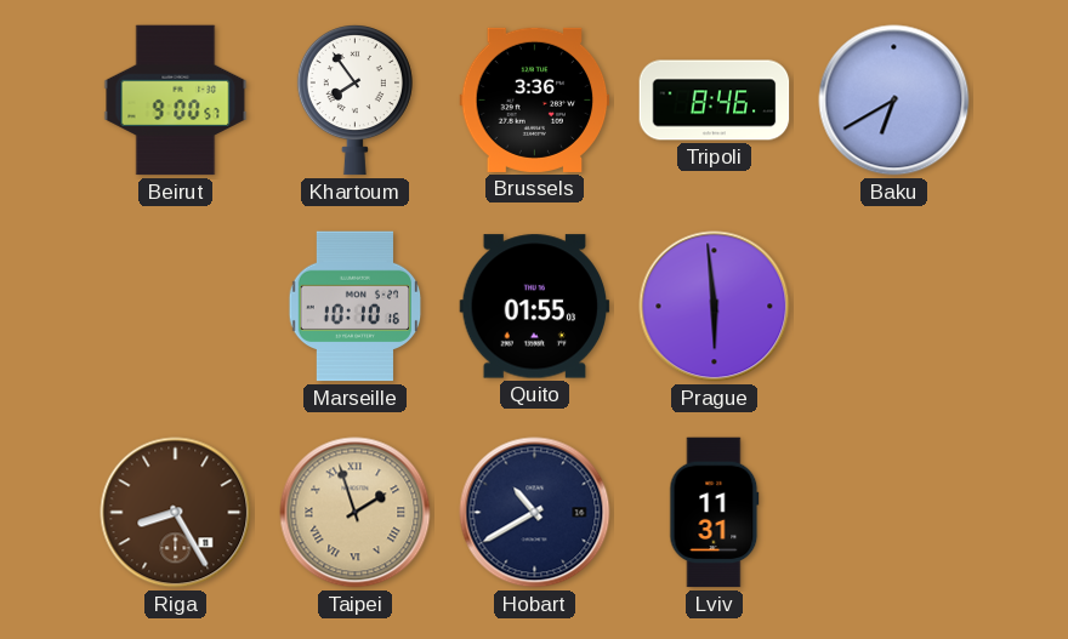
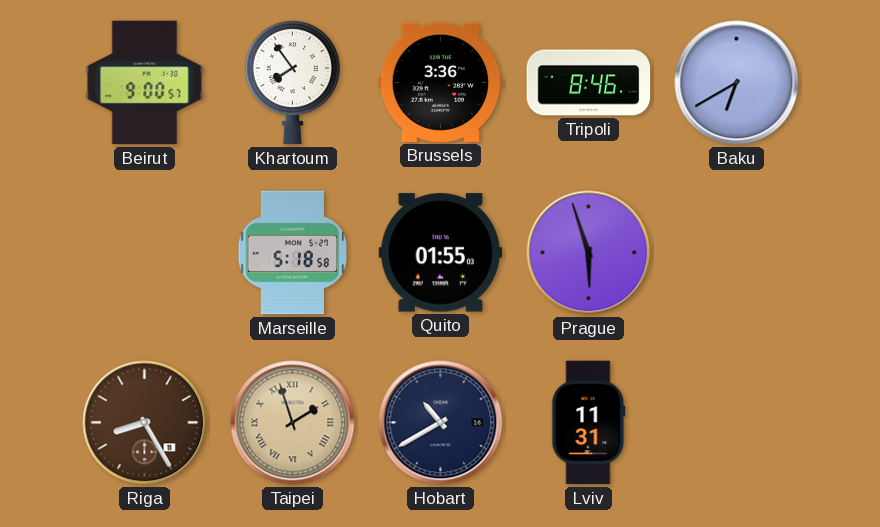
Marseille: 10:10 -> 5:18 (293, 253)
Prague: 5:59 -> 5:57 (589, 253)
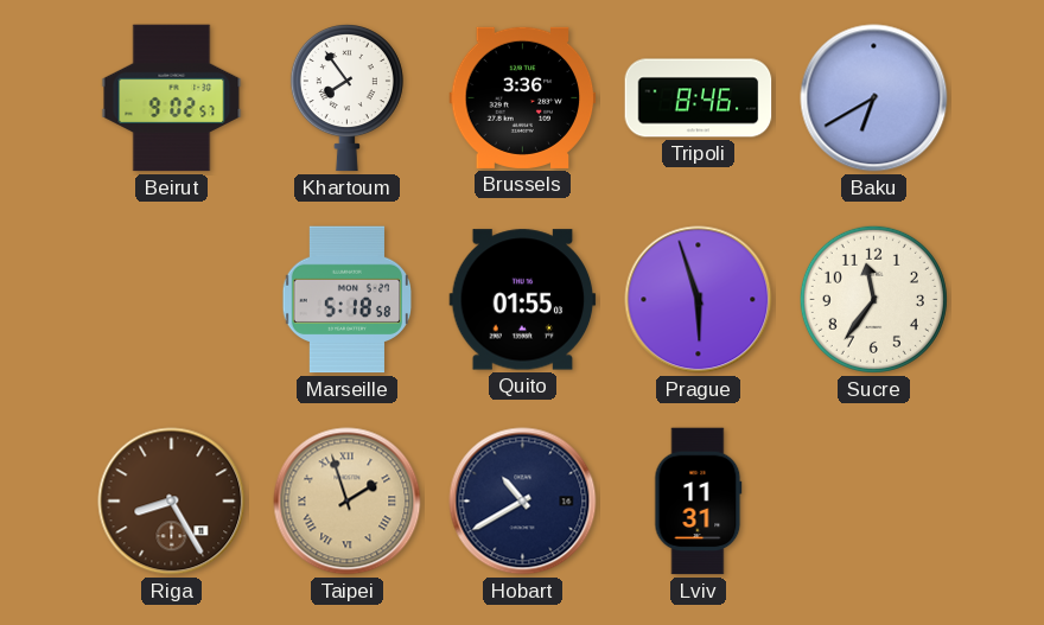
Beirut: 9:00 -> 9:02 (172, 98)
Sucre: none -> 11:36 (873, 299)
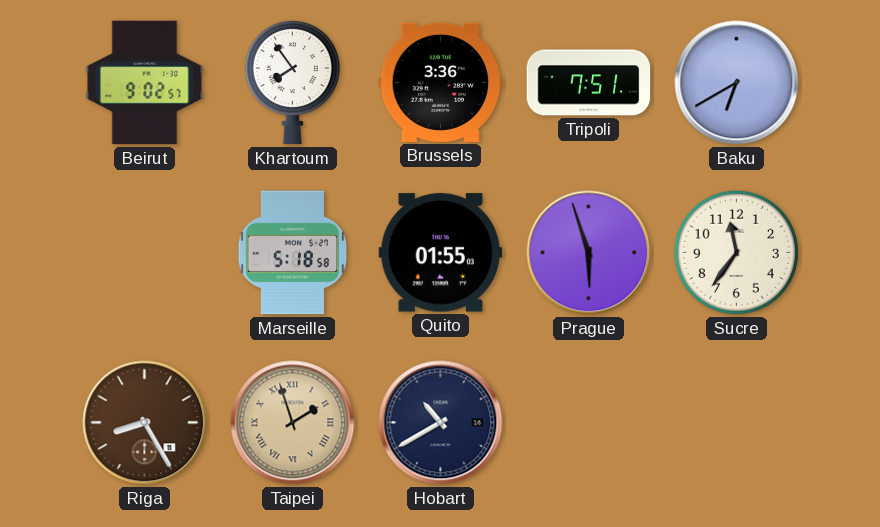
Tripoli: 8:46 -> 7:51 (589, 83)
Lviv: 11:31 -> none (699, 502)
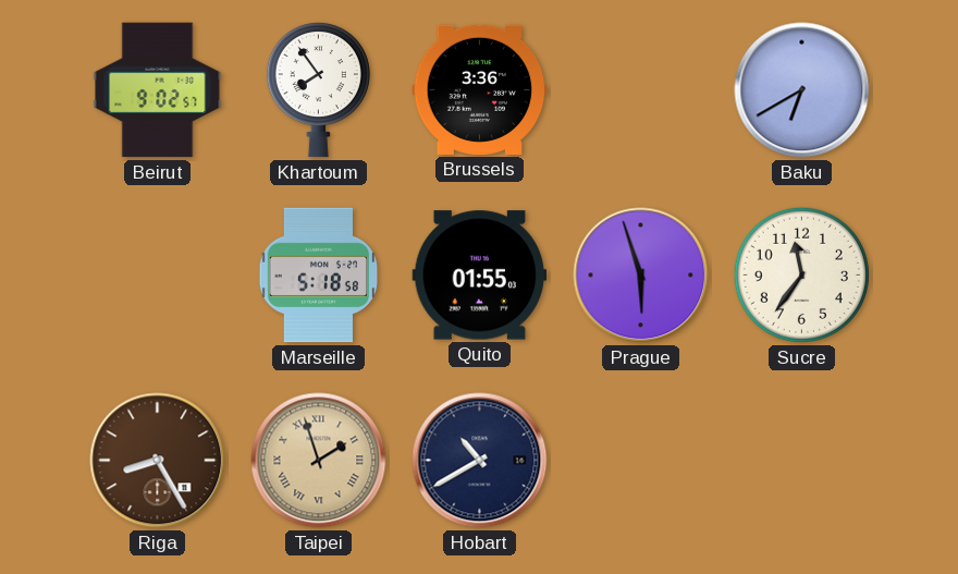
Tripoli: 7:51 -> none (589, 83)
